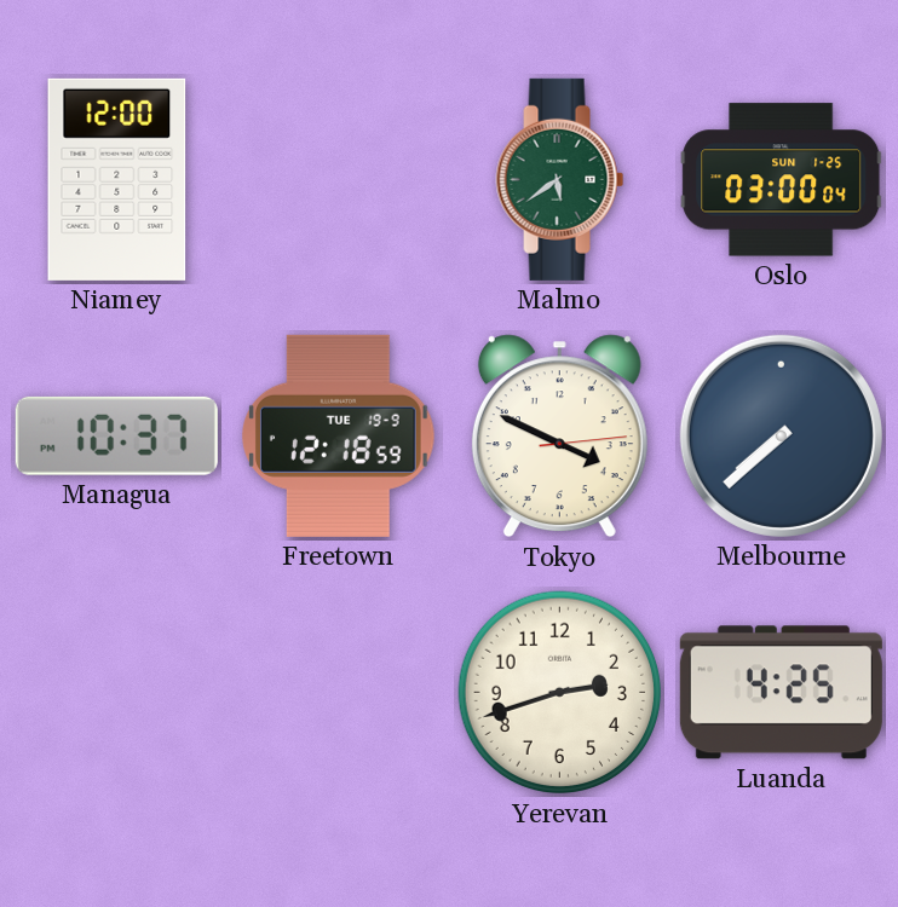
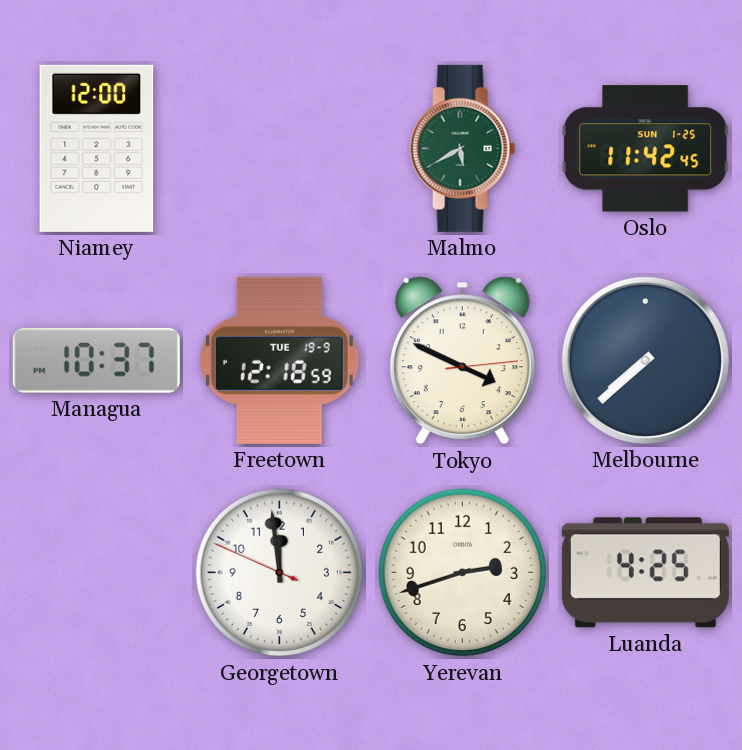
Malmo: 5:39 -> 5:40 (463, 148)
Oslo: 03:00 -> 11:42 (646, 149)
Georgetown: none -> 11:58 (280, 573)
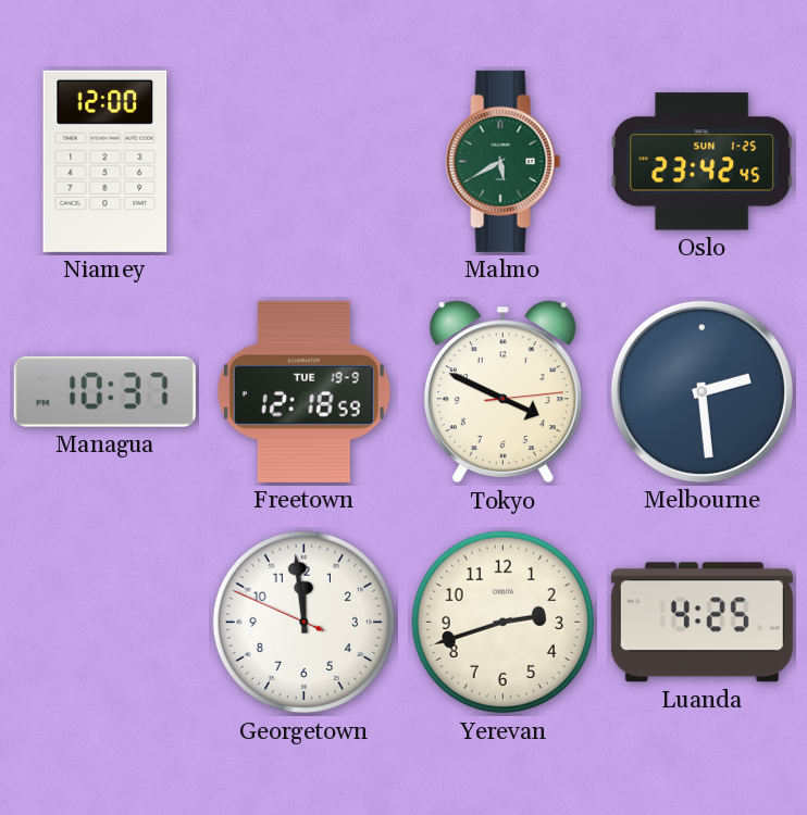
Oslo: 11:42 -> 23:42 (703, 162)
Melbourne: 7:38 -> 2:29 (702, 391)
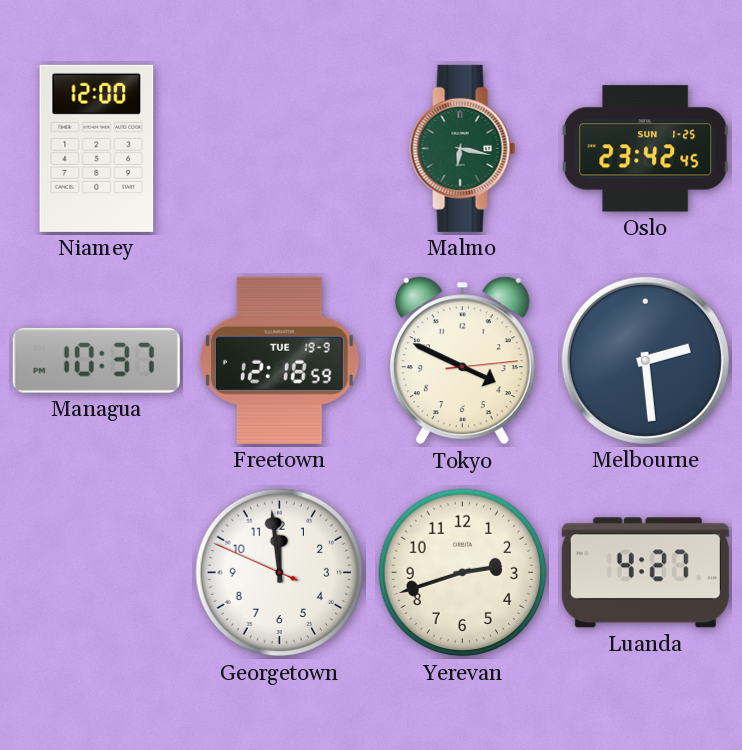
Malmo: 5:40 -> 6:17 (463, 148)
Luanda: 4:25 -> 4:27 (645, 573)
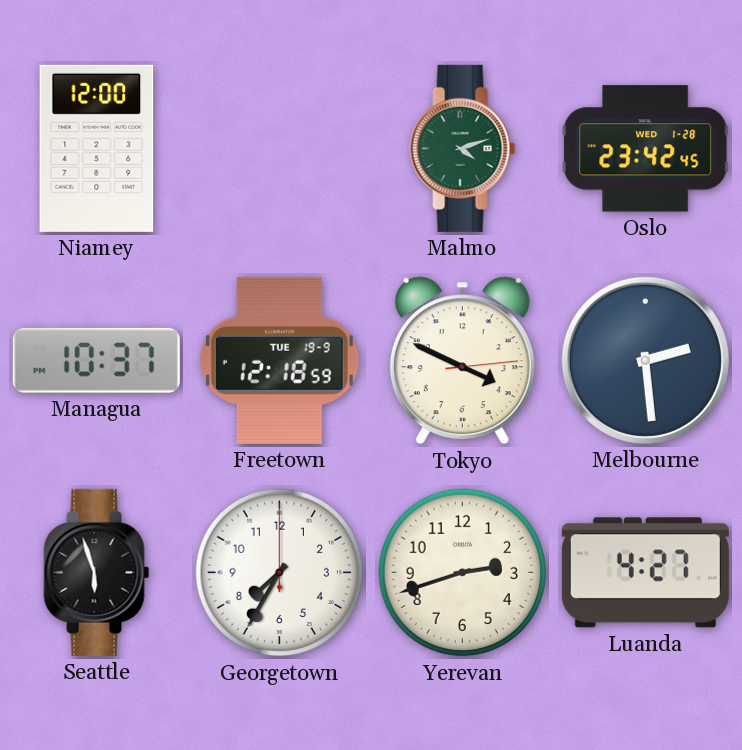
Malmo: 6:17 -> 4:12 (463, 148)
Oslo date: SUN 1-25 -> WED 1-28 (646, 149)
Seattle: none -> 5:57 (97, 572)
Georgetown: 11:58 -> 7:35 (280, 573)
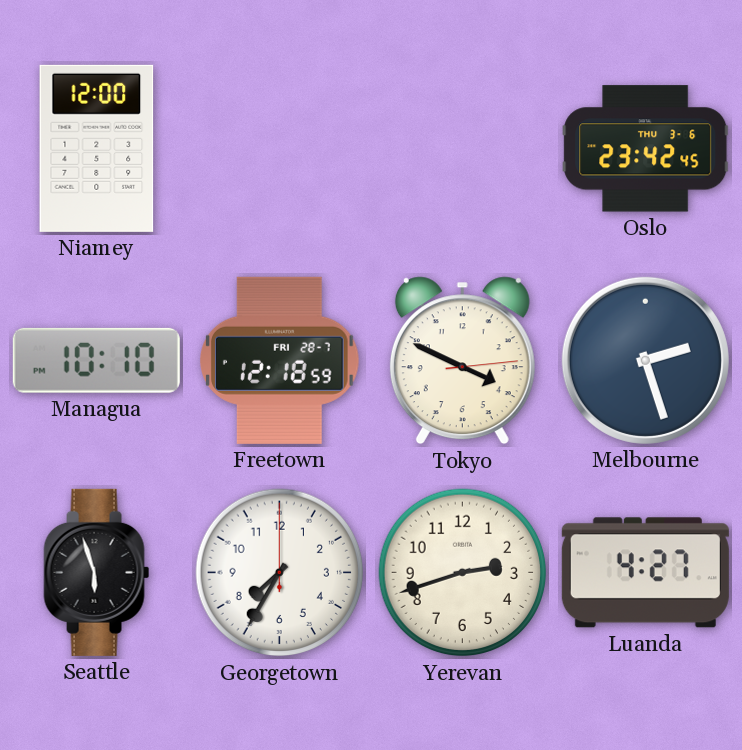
Malmo: 4:12 -> none (463, 148)
Oslo date: WED 1-28 -> THU 3-6 (646, 149)
Managua: 10:37 -> 10:10 (96, 360)
Freetown date: TUE 19-9 -> FRI 28-7 (280, 360)
Melbourne: 2:29 -> 2:27 (645, 360)
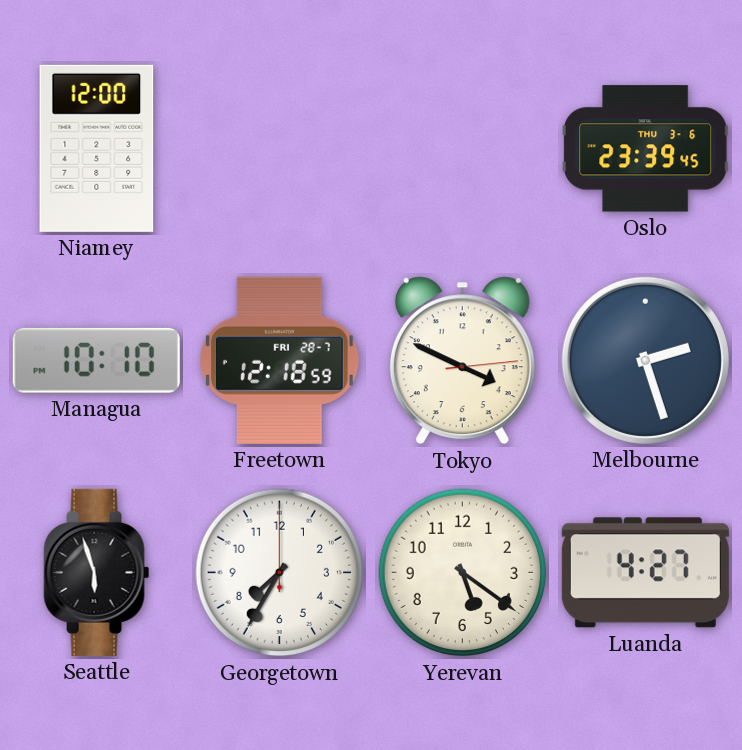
Oslo: 23:42 -> 23:39 (646, 149)
Yerevan: 2:42 -> 5:21 (463, 573)
